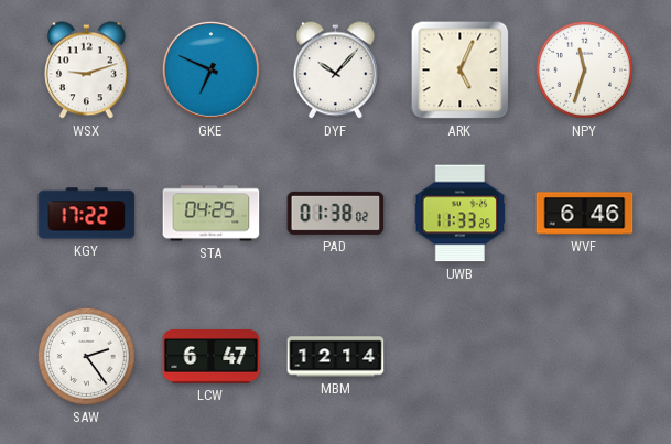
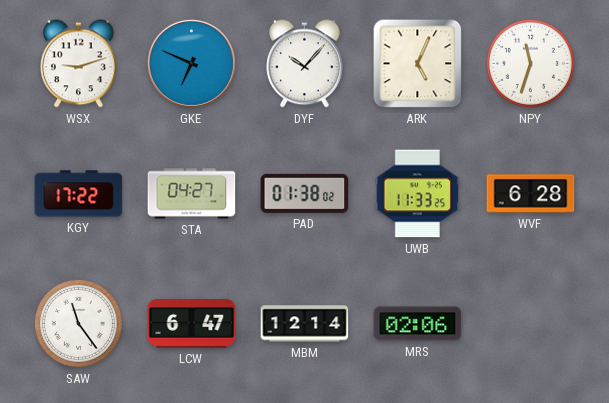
STA: 04:25 -> 04:27 (192, 194)
WVF: 6:46 -> 6:28 (531, 194)
SAW: 2:24 -> 11:24 (78, 323)
MRS: none -> 02:06 (418, 324)
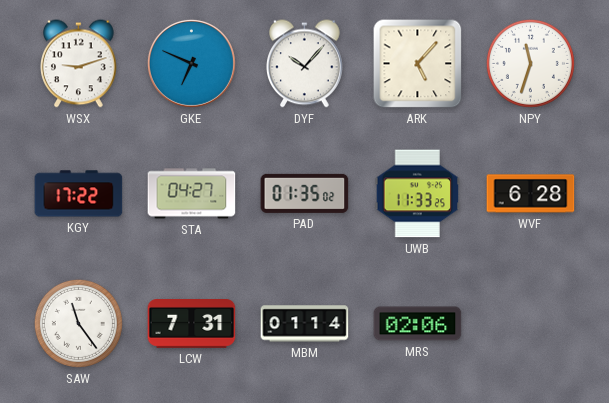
ARK: 5:04 -> 5:07 (418, 64)
PAD: 01:38 -> 01:35 (305, 193)
LCW: 6:47 -> 7:31 (192, 324)
MBM: 12:14 -> 01:14 (305, 324)
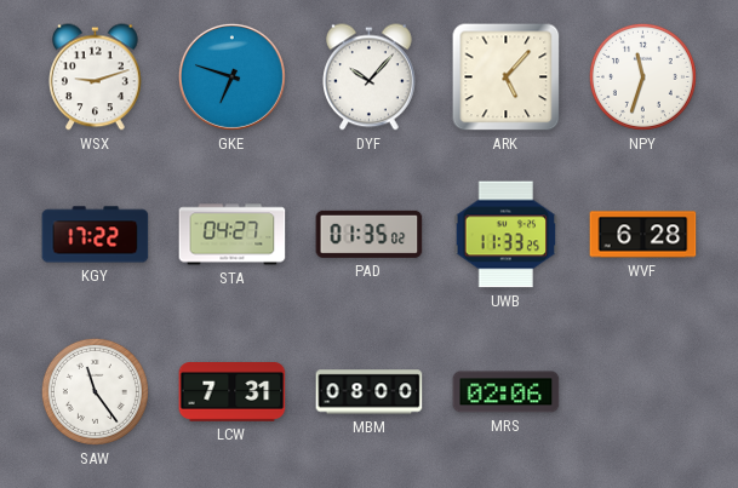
GKE: 6:49 -> 6:48 (231, 76)
MBM: 01:14 -> 08:00 (370, 392)
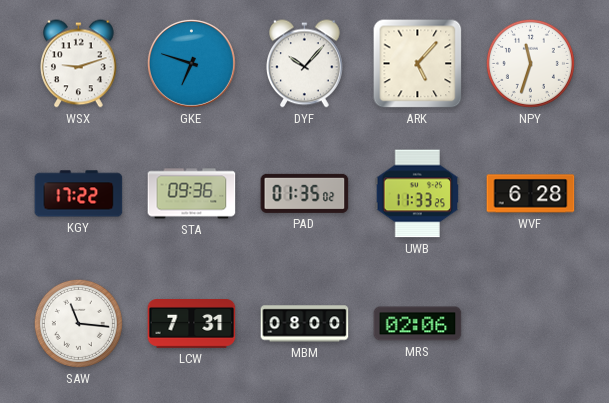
STA: 04:27 -> 09:36 (192, 194)
SAW: 11:24 -> 11:16 (78, 323)
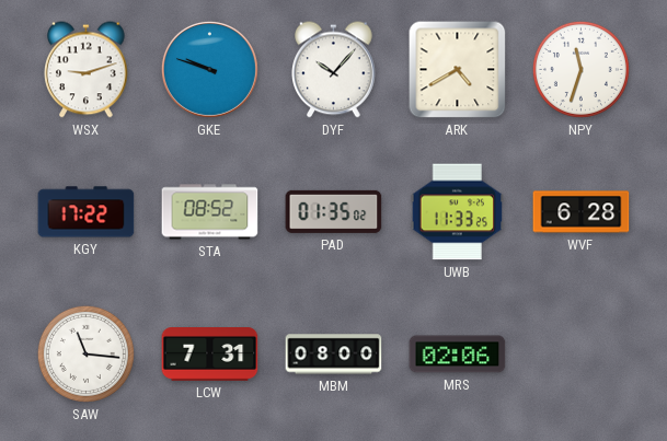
GKE: 6:48 -> 9:48 (209, 69)
ARK: 5:07 -> 4:40 (458, 70)
STA: 09:36 -> 08:52 (210, 212)
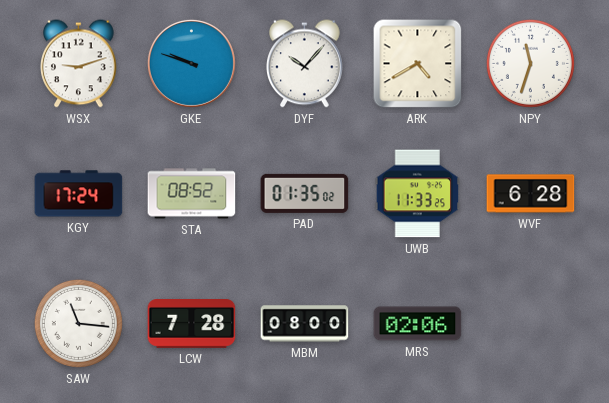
KGY: 17:22 -> 17:24 (79, 194)
LCW: 7:31 -> 7:28 (192, 324)
